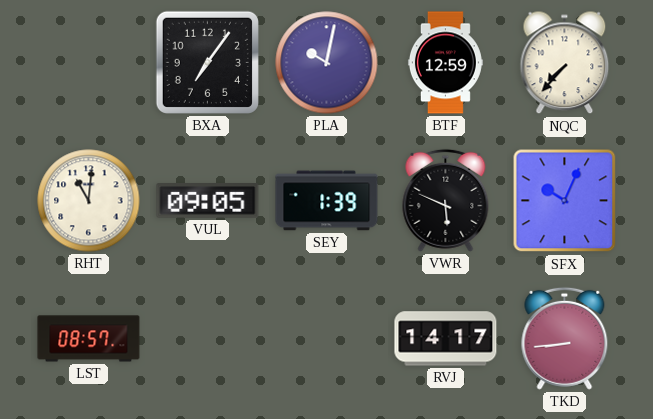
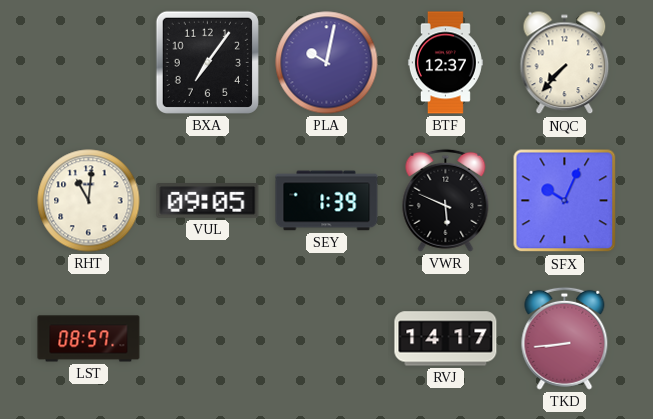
BTF: 12:59 -> 12:37 (445, 63)
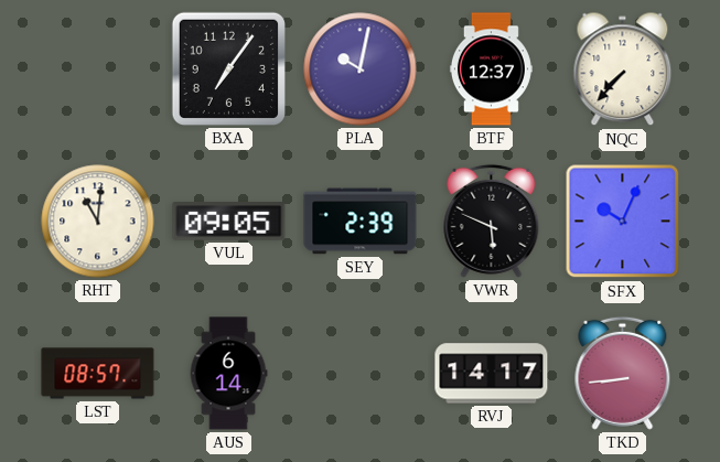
SEY: 1:39 -> 2:39 (361, 222)
AUS: none -> 6:14 (228, 374)
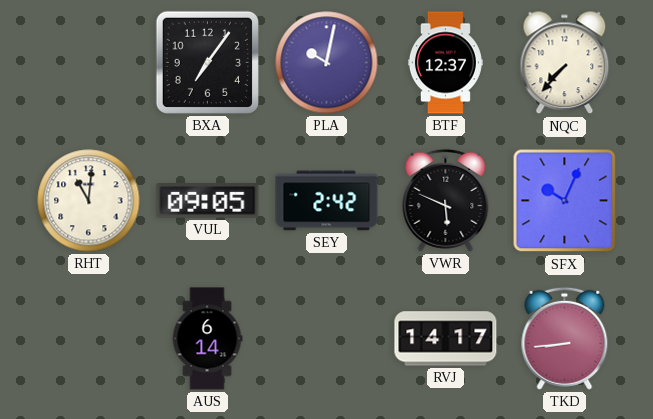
SEY: 2:39 -> 2:42 (327, 201)
LST: 08:57 -> none (98, 374)
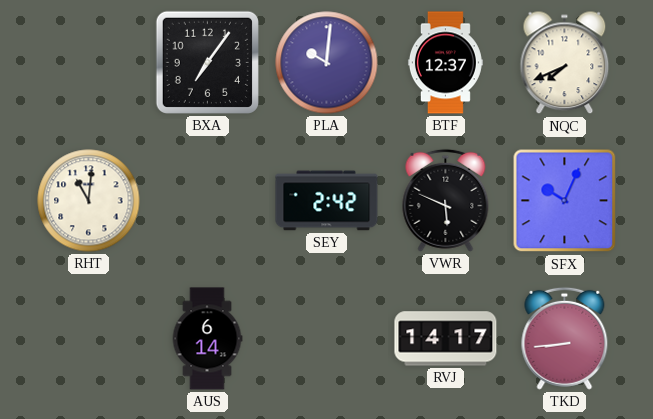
PLA: 10:02 -> 10:01 (327, 63)
NQC: 7:37 -> 7:41 (565, 63)
VUL: 09:05 -> none (208, 201)
